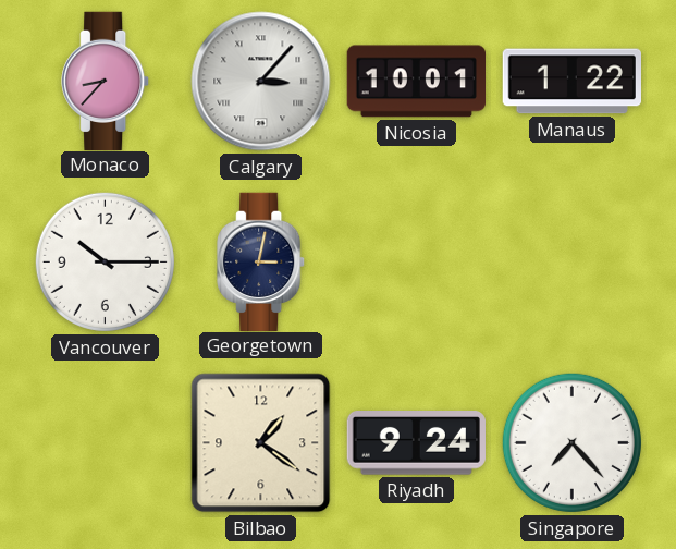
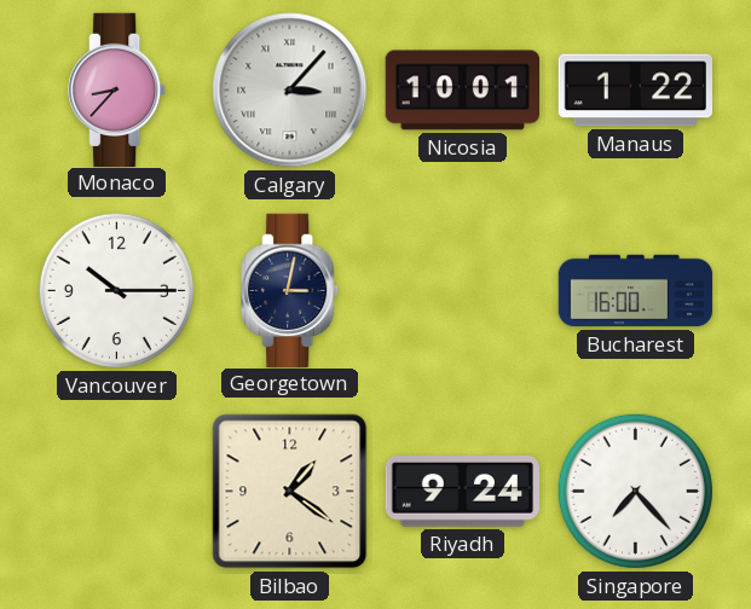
Bucharest: none -> 16:00 (636, 291)
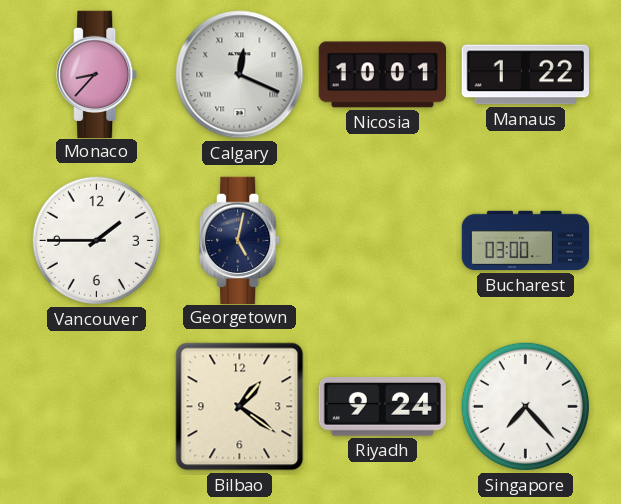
Calgary: 3:07 -> 12:19 (240, 75)
Vancouver: 10:15 -> 1:45 (96, 240)
Georgetown: 3:02 -> 5:02 (240, 240)
Bucharest: 16:00 -> 03:00 (526, 241)
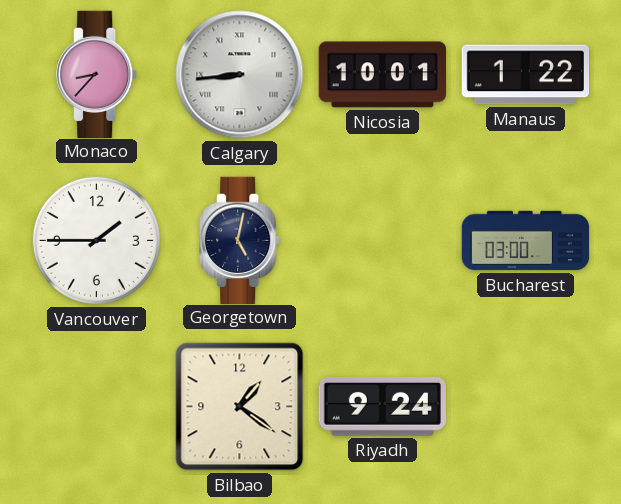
Calgary: 12:19 -> 8:44 (240, 75)
Singapore: 7:23 -> none (525, 406)
